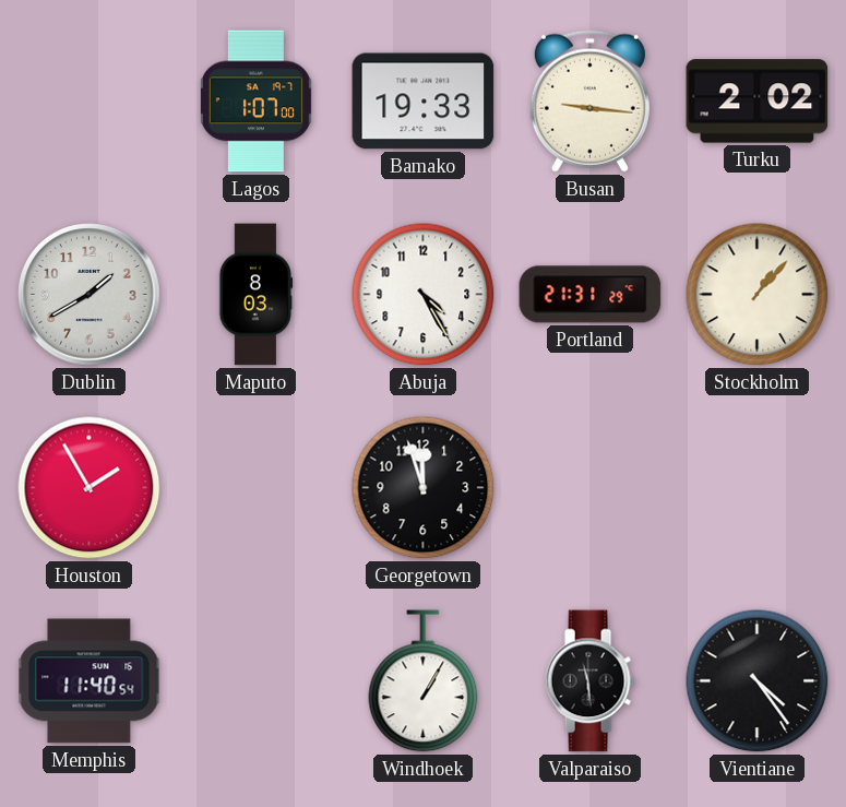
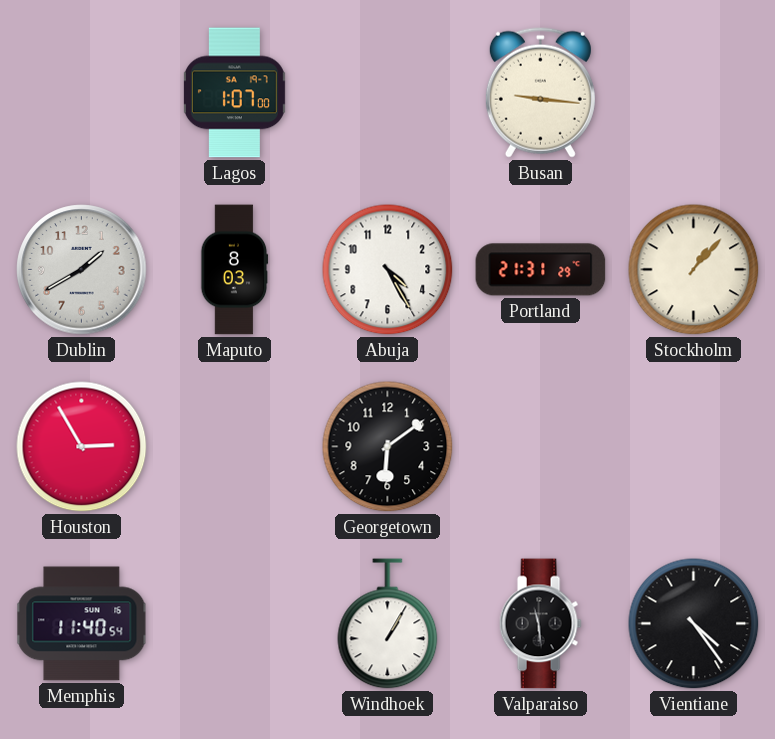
Bamako: 19:33 -> none (424, 102)
Turku: 2:02 -> none (758, 102)
Houston: 1:55 -> 2:55 (82, 447)
Georgetown: 11:57 -> 6:09 (388, 447)
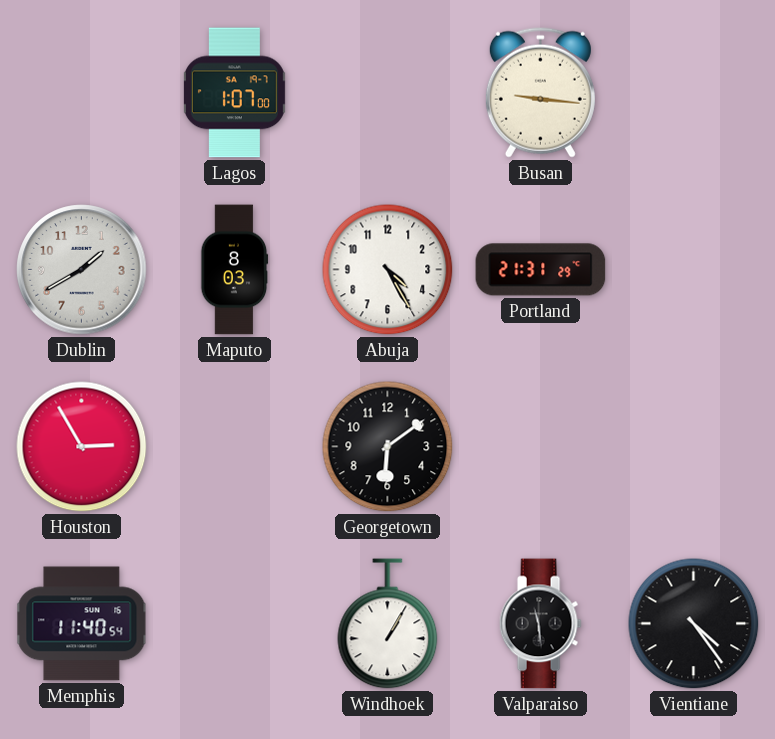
Stockholm: 1:07 -> none (694, 270)
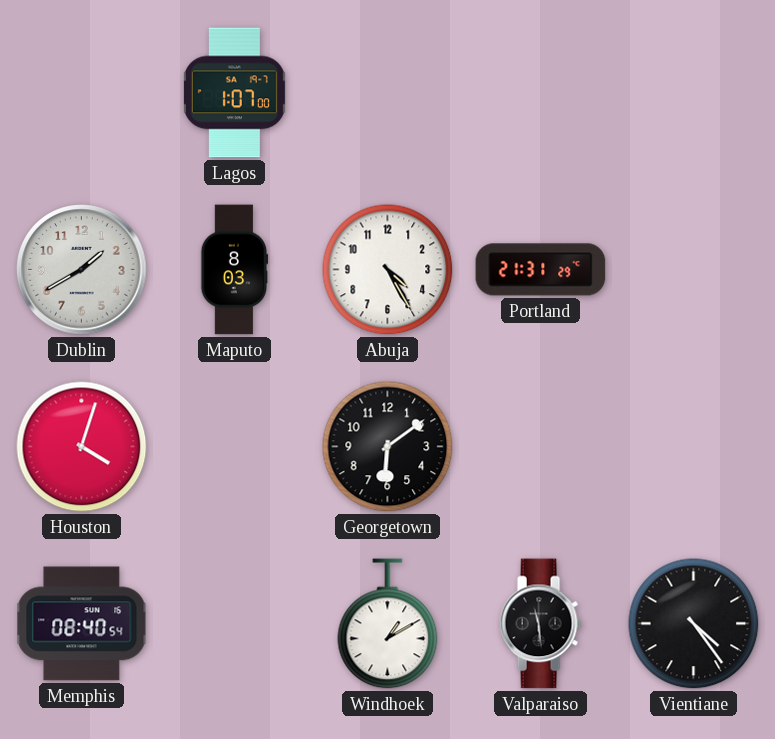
Busan: 9:16 -> none (540, 92)
Houston: 2:55 -> 4:03 (82, 447)
Memphis: 11:40 -> 08:40 (82, 624)
Windhoek: 1:05 -> 1:10 (388, 624)
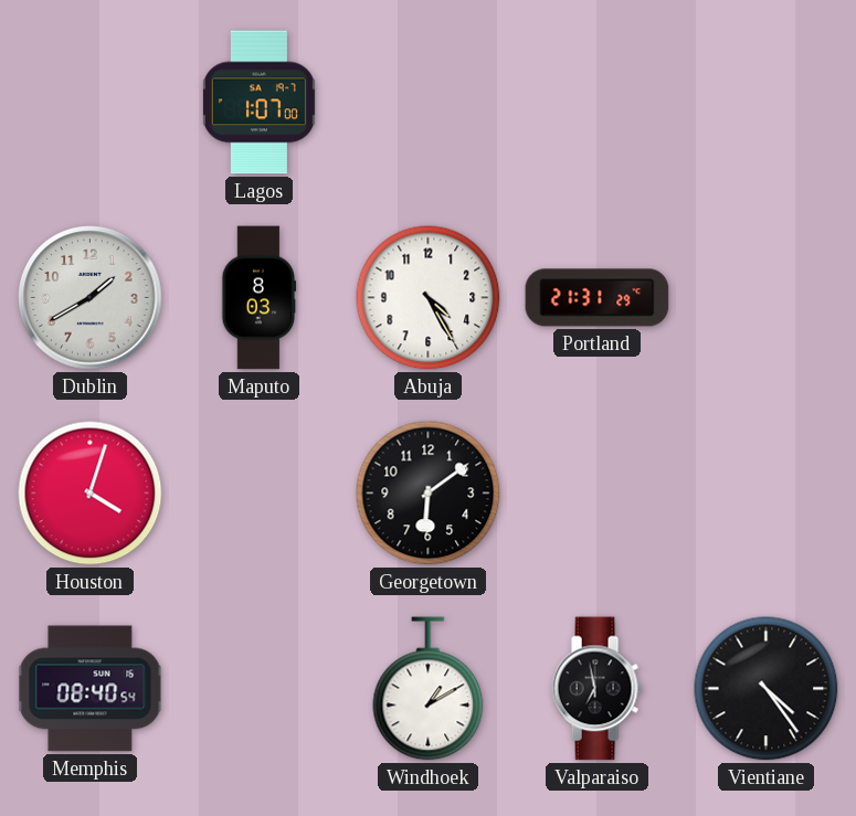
Valparaiso: 11:29 -> 6:58 (596, 689)
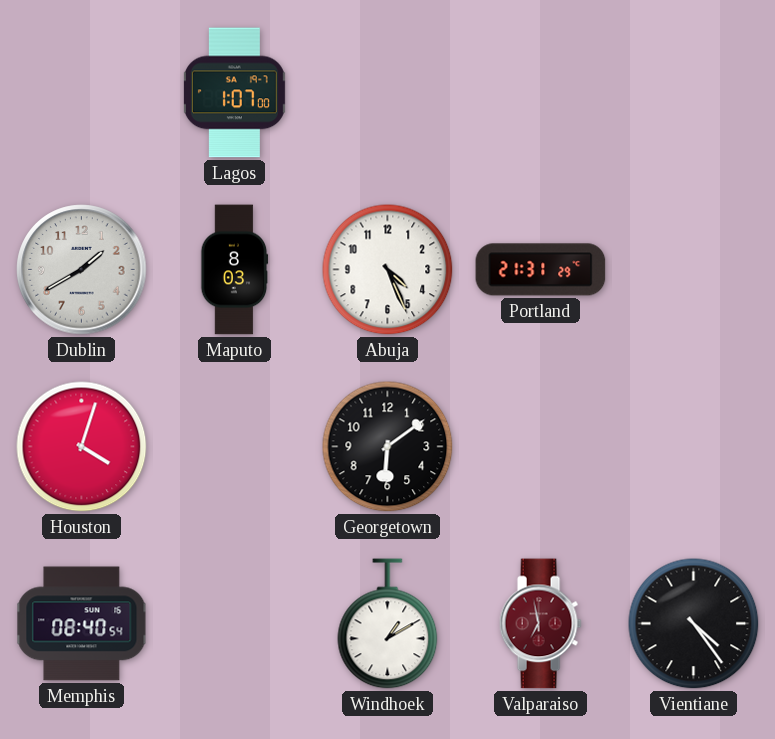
Abuja: 4:25 -> 4:26 (388, 270)
Valparaiso dial: black -> burgundy (540, 624)
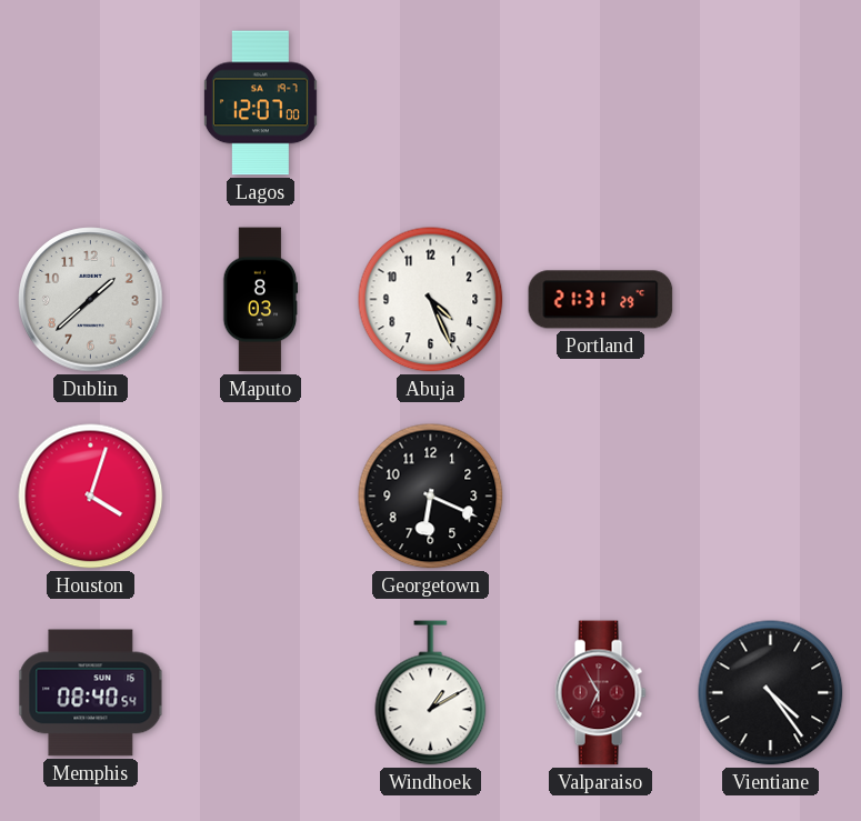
Lagos: 1:07 -> 12:07 (260, 103)
Dublin: 1:40 -> 1:38 (91, 300)
Georgetown: 6:09 -> 6:19 (431, 497)
Valparaiso: 6:58 -> 6:55 (600, 693)
